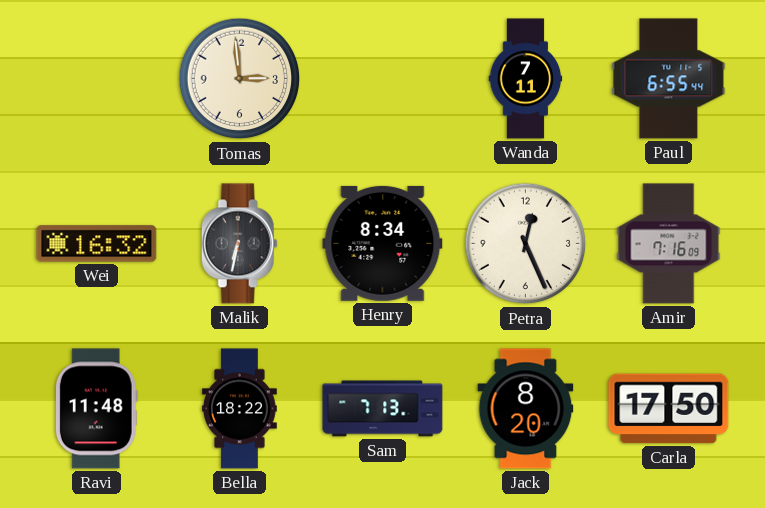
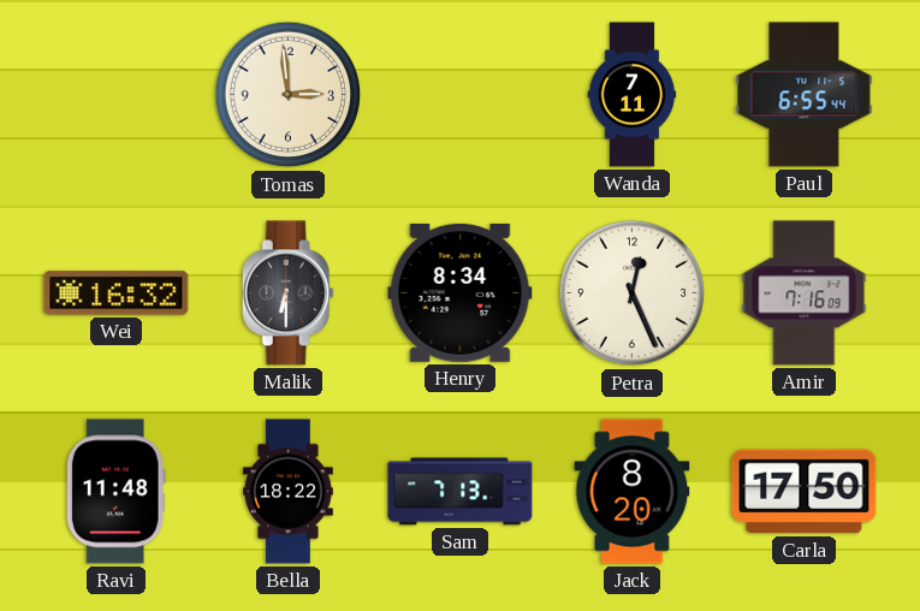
Malik: 6:32 -> 6:30 (287, 293)
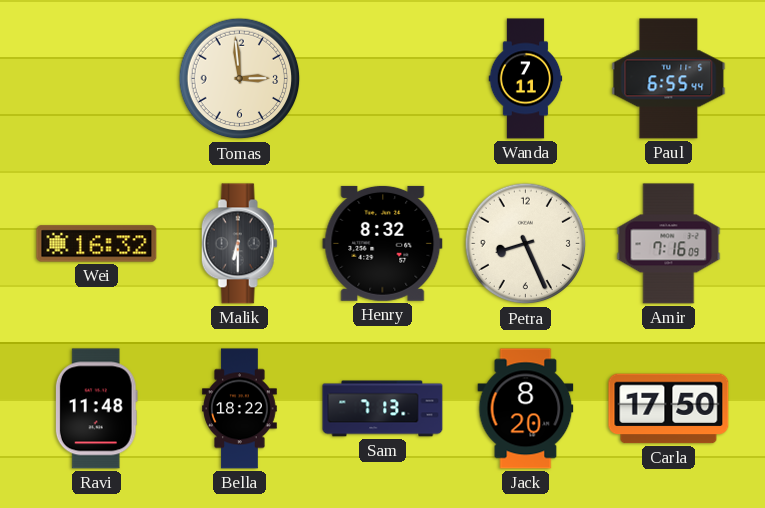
Henry: 8:34 -> 8:32 (383, 243)
Petra: 12:26 -> 8:26 (526, 244)
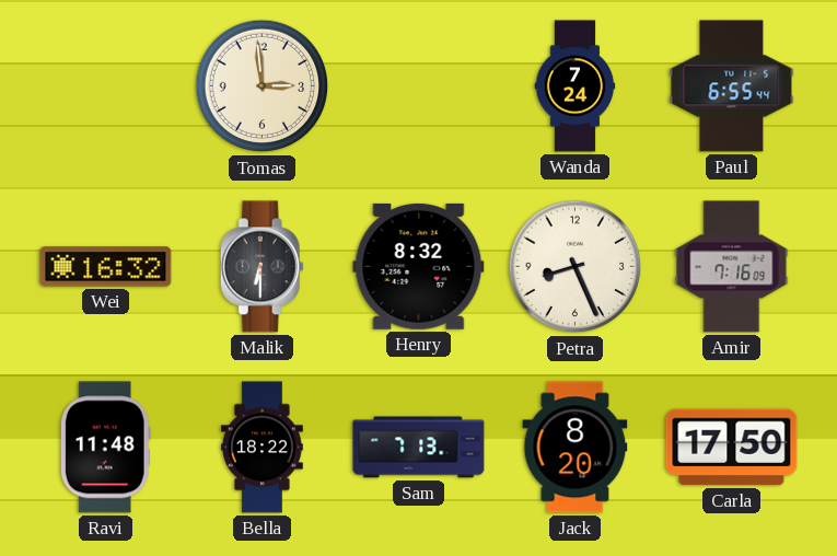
Wanda: 7:11 -> 7:24 (576, 86)
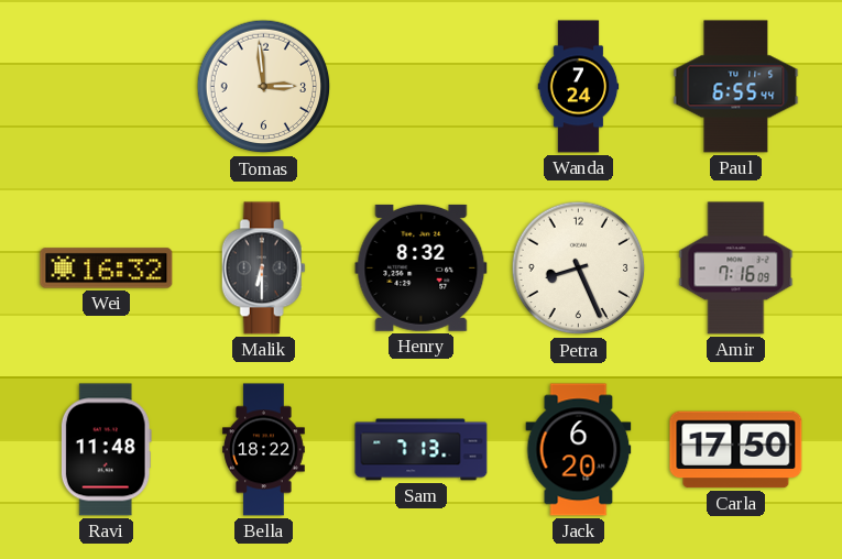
Jack: 8:20 -> 6:20 (579, 450)
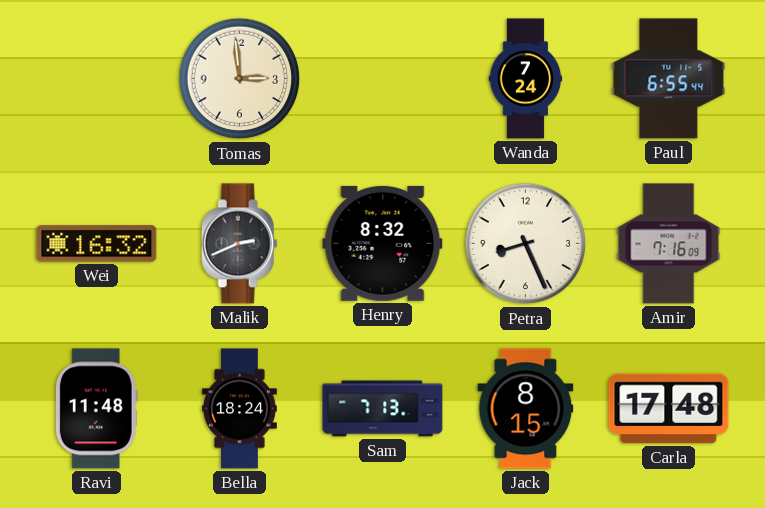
Malik: 6:30 -> 2:41 (239, 244)
Bella: 18:22 -> 18:24 (240, 409)
Jack: 6:20 -> 8:15 (526, 409)
Carla: 17:50 -> 17:48 (669, 409)
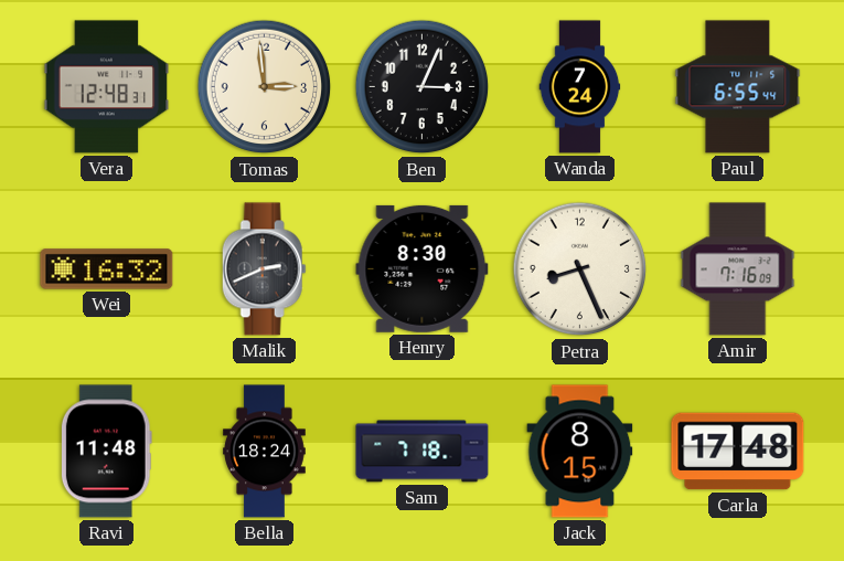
Vera: none -> 12:48 (107, 87)
Ben: none -> 3:04 (423, 87)
Henry: 8:32 -> 8:30 (423, 268)
Sam: 7:13 -> 7:18 (423, 452)
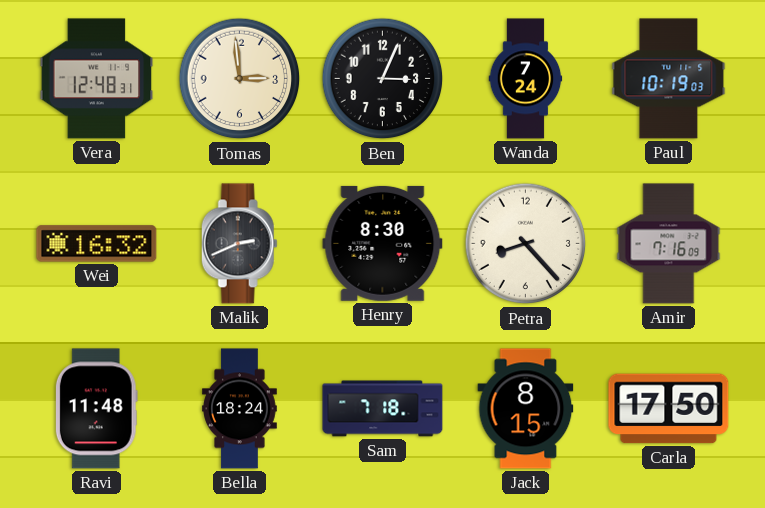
Paul: 6:55 -> 10:19 (669, 79)
Petra: 8:26 -> 8:23 (526, 244)
Carla: 17:48 -> 17:50 (669, 409)
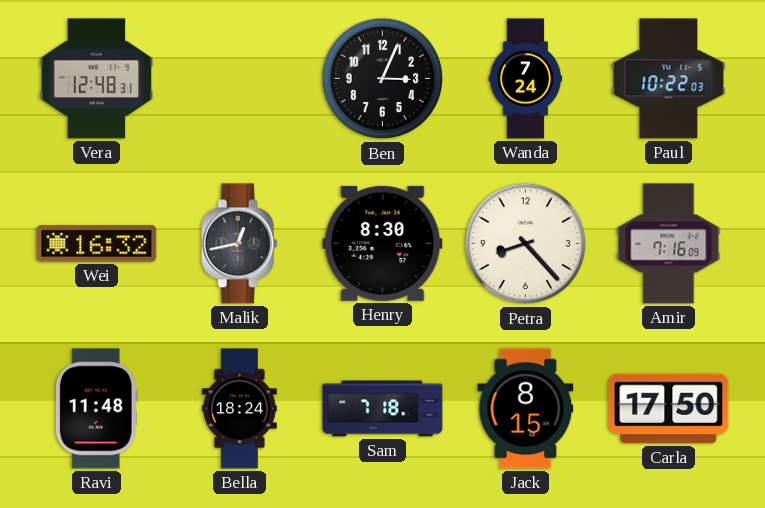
Tomas: 2:59 -> none (240, 79)
Paul: 10:19 -> 10:22 (669, 79)
Malik: 2:41 -> 12:43 (239, 244)
